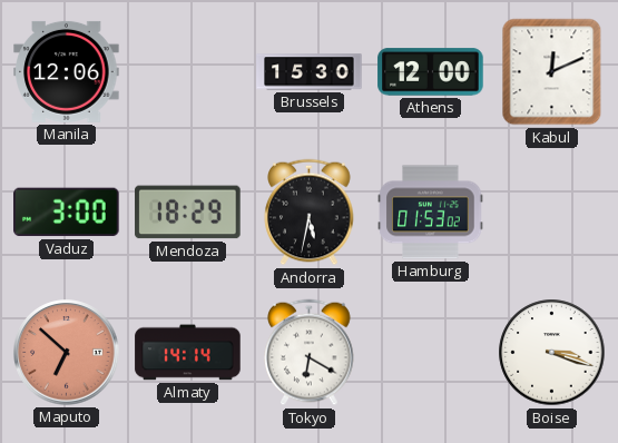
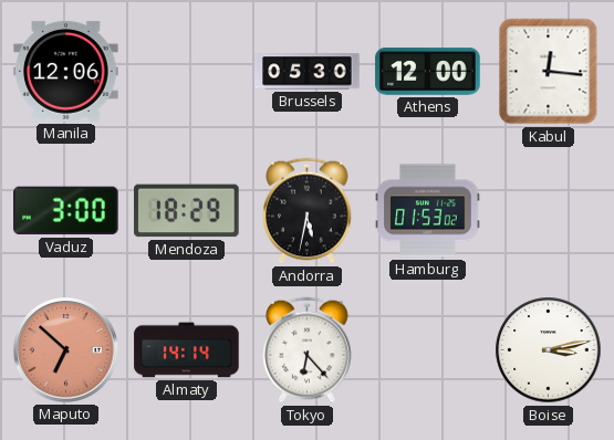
Brussels: 15:30 -> 05:30 (308, 72)
Kabul: 12:11 -> 12:16 (549, 72)
Tokyo: 6:20 -> 6:23 (308, 350)
Boise: 3:18 -> 3:13 (549, 350)
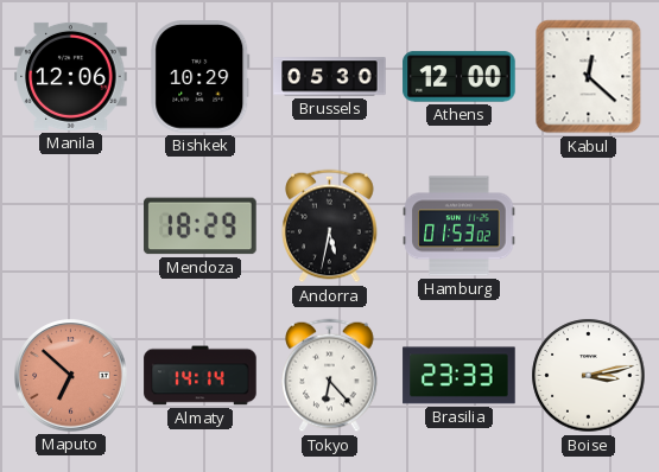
Bishkek: none -> 10:29 (201, 77)
Kabul: 12:16 -> 12:22 (589, 77)
Vaduz: 3:00 -> none (66, 211)
Brasilia: none -> 23:33 (460, 376)
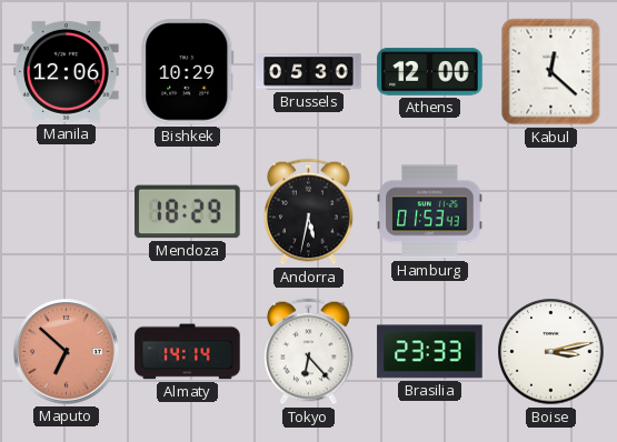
Hamburg: 01:53:02 -> 01:53:43 (430, 212)
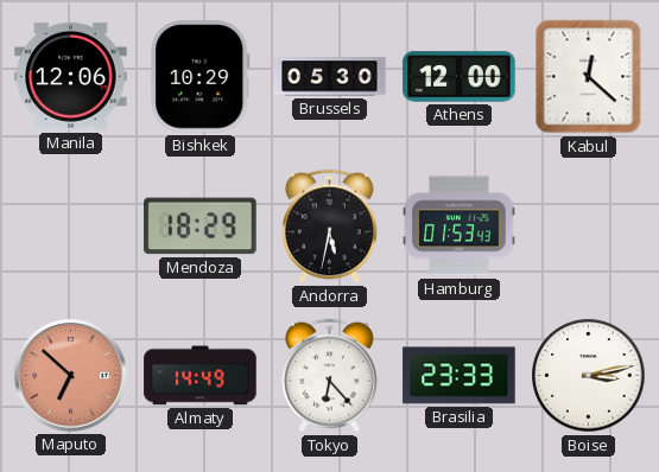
Almaty: 14:14 -> 14:49 (201, 376)
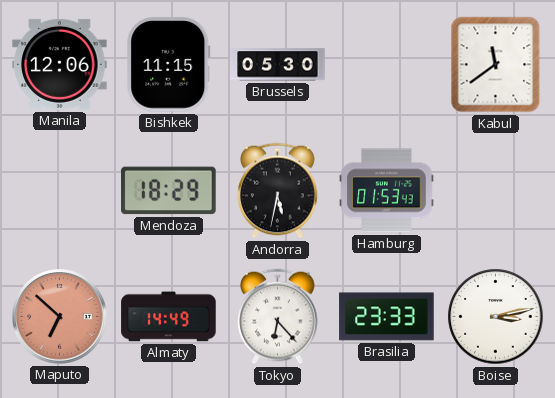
Bishkek: 10:29 -> 11:15 (169, 65)
Athens: 12:00 -> none (460, 77)
Kabul: 12:22 -> 11:39 (496, 65)
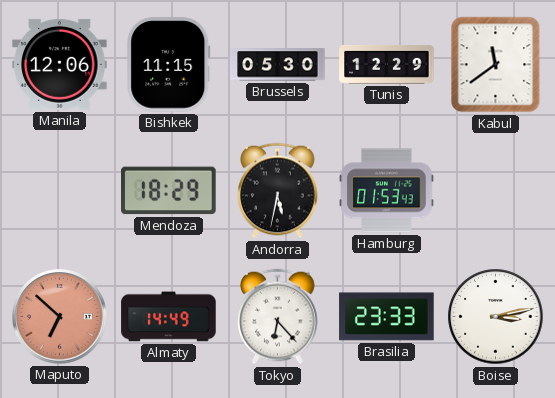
Tunis: none -> 12:29 (387, 64)
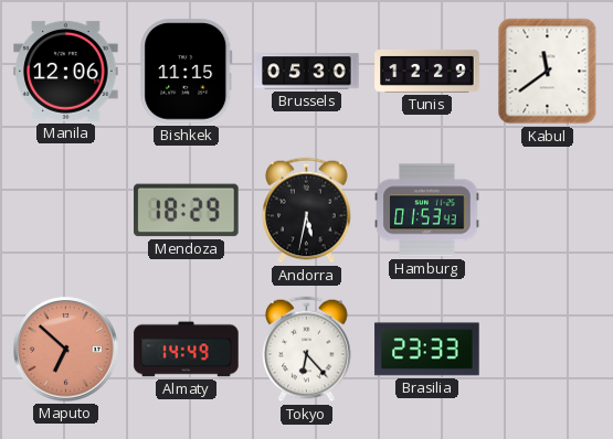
Boise: 3:13 -> none (496, 317)
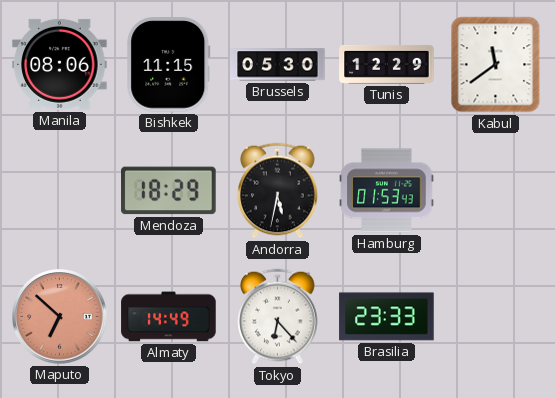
Manila: 12:06 -> 08:06 (60, 64)
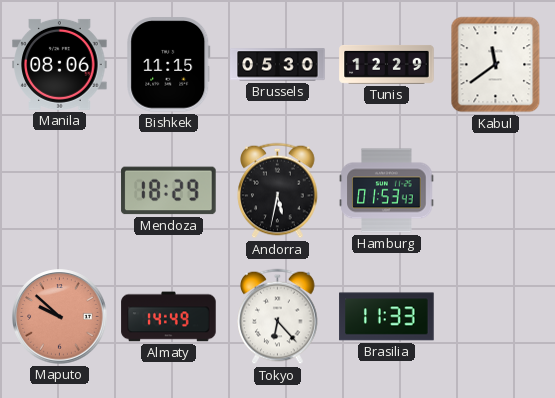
Maputo: 6:52 -> 9:52 (60, 317)
Brasilia: 23:33 -> 11:33 (387, 317)
